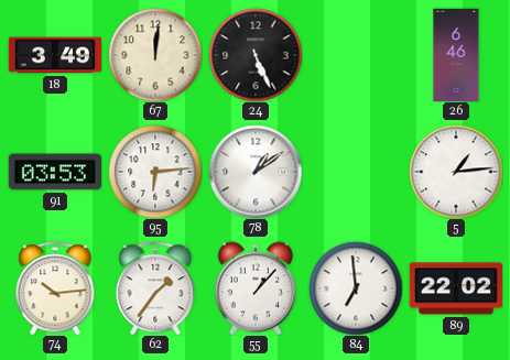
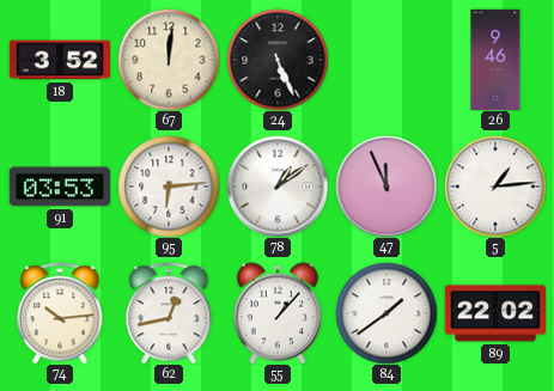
18: 3:49 -> 3:52 (60, 60)
26: 6:46 -> 9:46 (495, 60)
47: none -> 11:56 (386, 187)
62: 1:36 -> 12:43 (169, 313)
84: 6:59 -> 1:39 (386, 313)
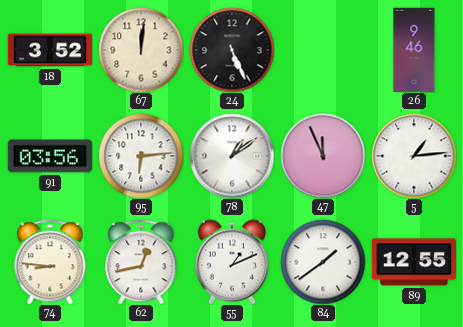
91: 03:53 -> 03:56 (49, 156)
74: 10:14 -> 8:46 (50, 262)
55: 1:07 -> 1:11 (231, 262)
89: 22:02 -> 12:55 (413, 262)
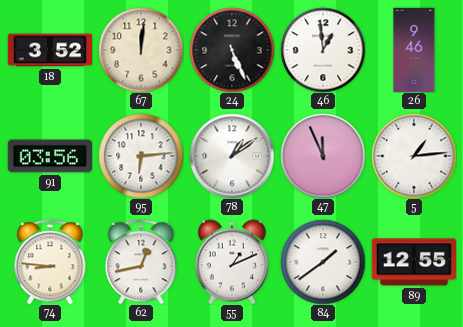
46: none -> 12:59 (323, 50)
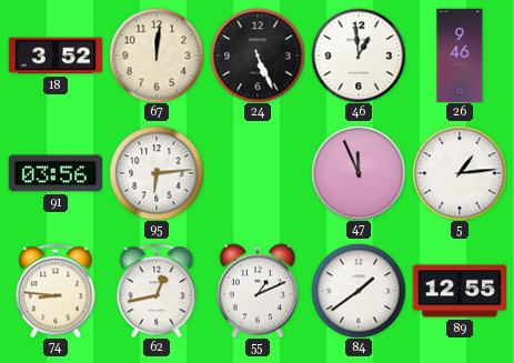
78: 1:09 -> none (232, 156)
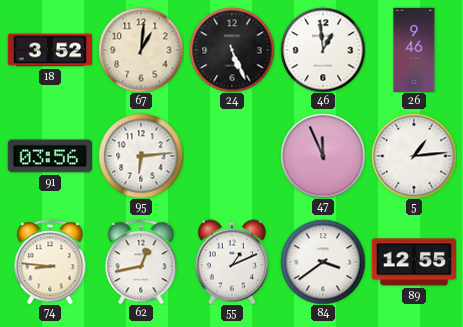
67: 12:01 -> 1:01 (141, 50)
84: 1:39 -> 3:39 (323, 262)
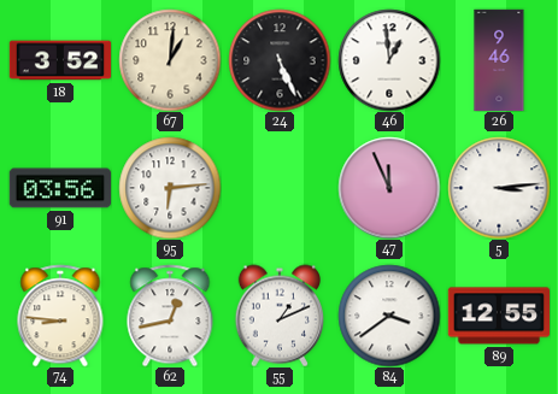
5: 1:14 -> 3:14 (499, 188)
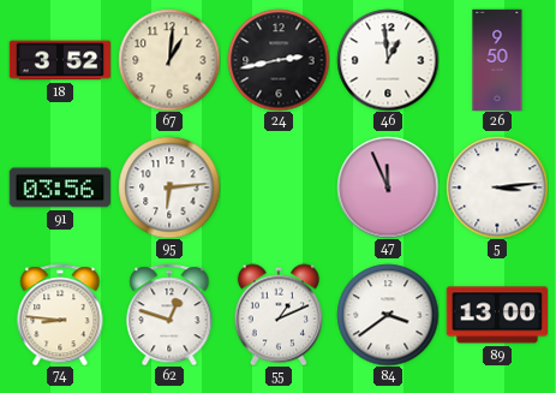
24: 5:26 -> 2:43 (279, 60)
26: 9:46 -> 9:50 (497, 60)
62: 12:43 -> 12:48 (169, 315)
89: 12:55 -> 13:00 (496, 315)
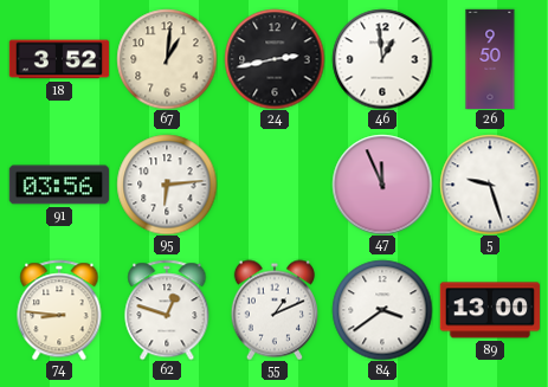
5: 3:14 -> 9:27 (490, 185)
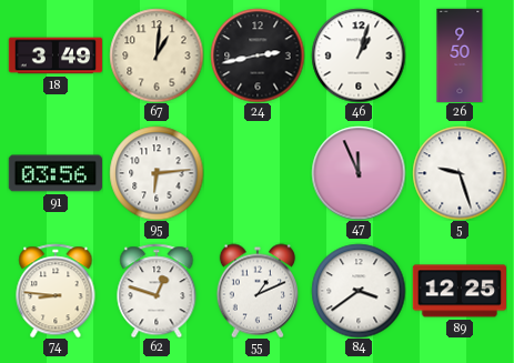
18: 3:52 -> 3:49 (56, 56)
46: 12:59 -> 1:03 (359, 56)
89: 13:00 -> 12:25 (458, 291)
